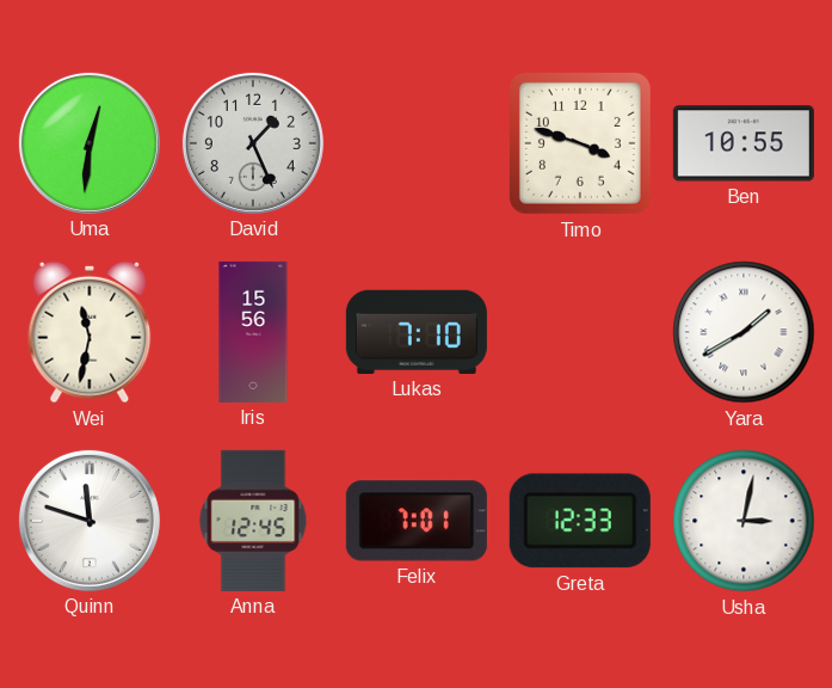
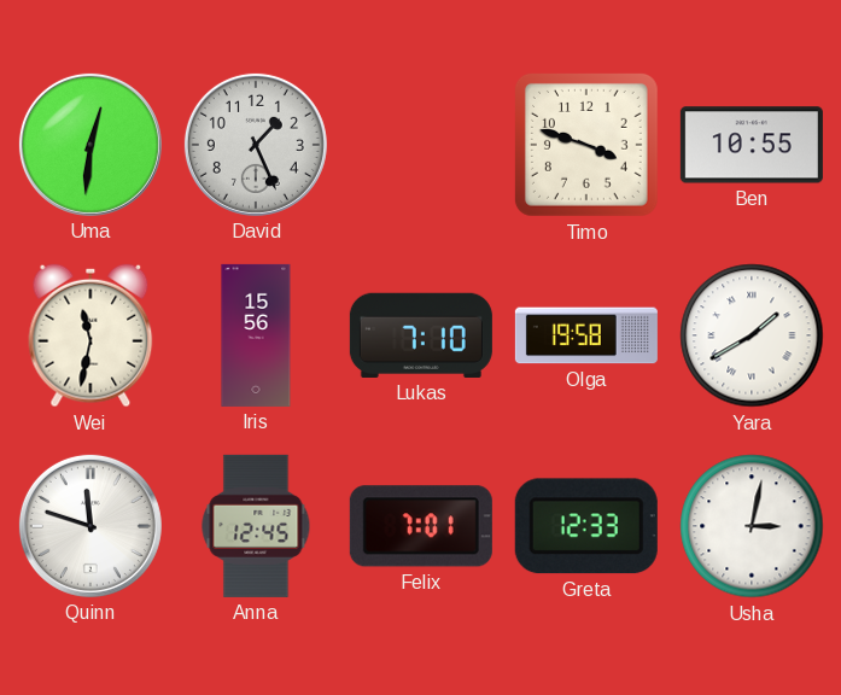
Olga: none -> 19:58 (586, 335)
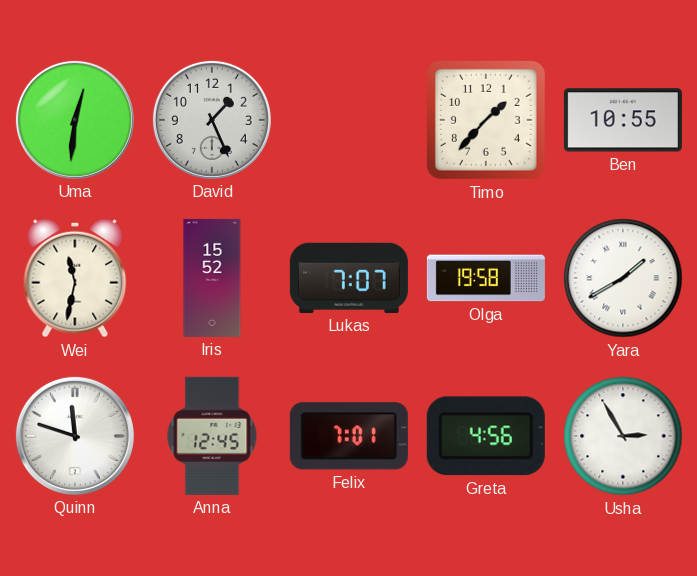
Timo: 3:48 -> 1:37 (486, 120)
Iris: 15:56 -> 15:52 (212, 278)
Lukas: 7:10 -> 7:07 (349, 278)
Greta: 12:33 -> 4:56 (486, 436)
Usha: 3:02 -> 2:55 (623, 436)
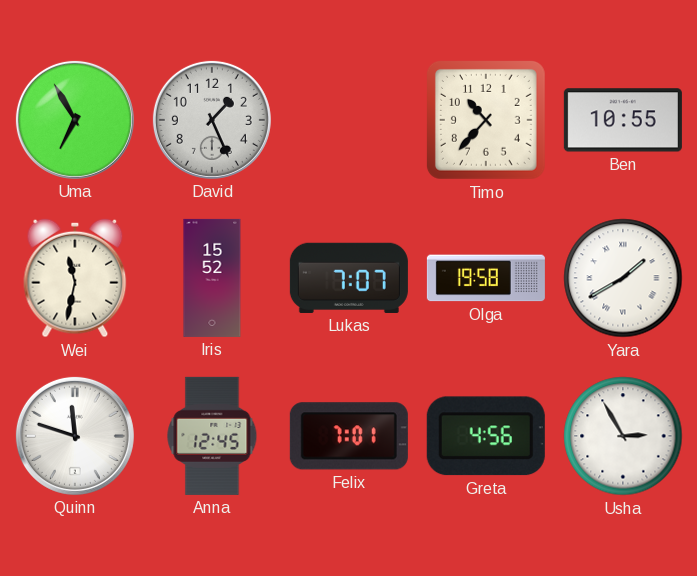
Uma: 12:31 -> 6:55 (75, 120)
Timo: 1:37 -> 10:37 (486, 120)
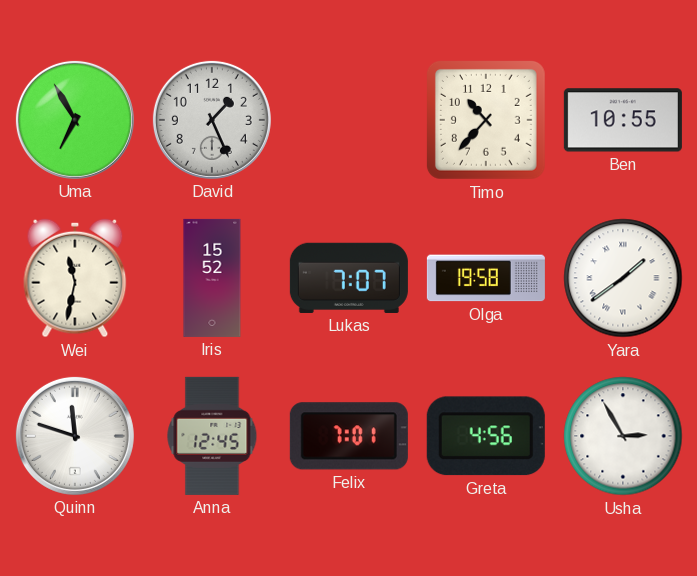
Yara: 1:40 -> 1:39 (623, 278)
